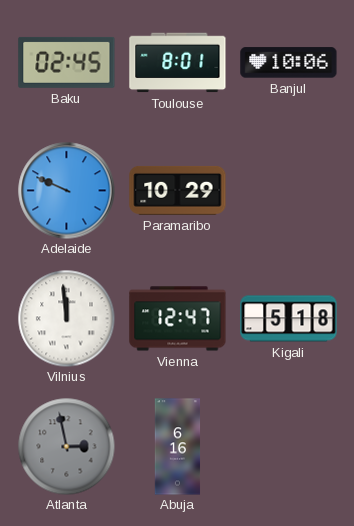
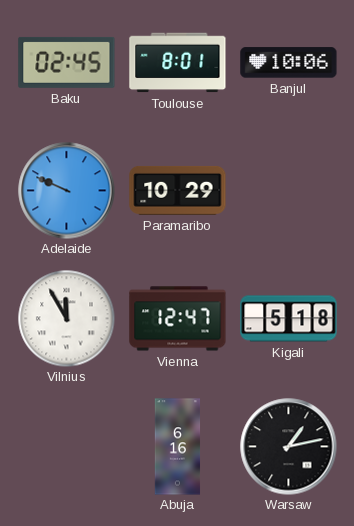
Vilnius: 11:59 -> 11:55 (66, 318)
Atlanta: 2:58 -> none (66, 446)
Warsaw: none -> 1:13 (289, 447)
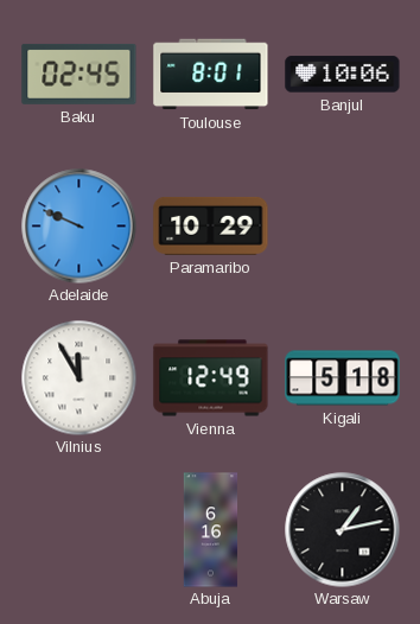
Vienna: 12:47 -> 12:49 (211, 378)
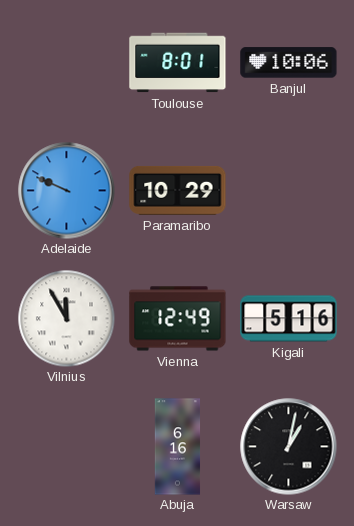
Baku: 02:45 -> none (79, 74)
Kigali: 5:18 -> 5:16 (289, 319)
Warsaw: 1:13 -> 1:02 (289, 447)
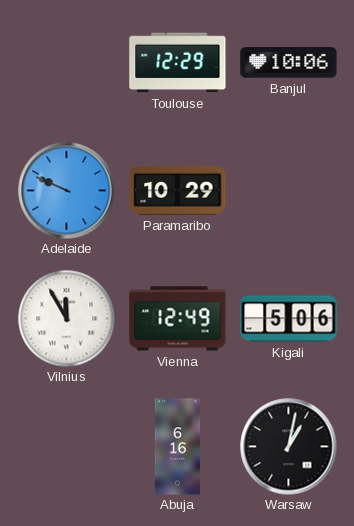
Toulouse: 8:01 -> 12:29 (178, 63)
Kigali: 5:16 -> 5:06 (289, 319)
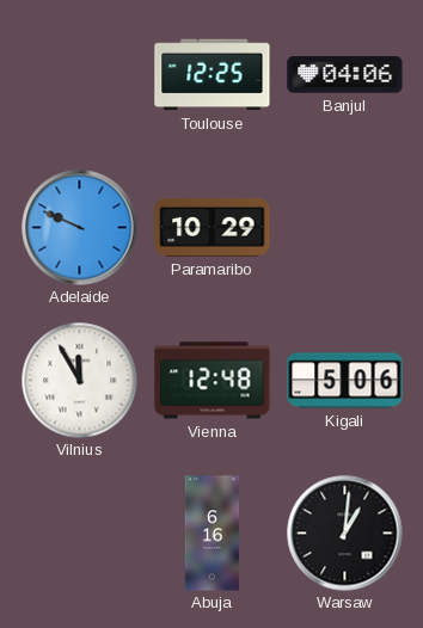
Toulouse: 12:29 -> 12:25 (213, 75)
Banjul: 10:06 -> 04:06 (345, 75)
Vienna: 12:49 -> 12:48 (213, 381)
Warsaw: 1:02 -> 1:01 (345, 534)
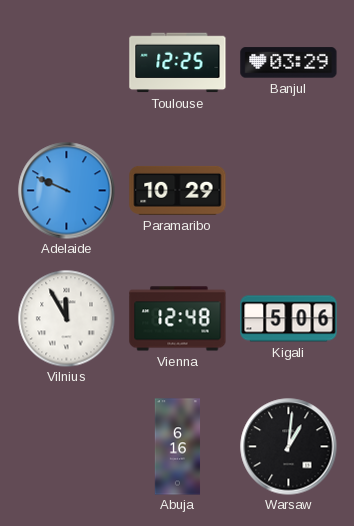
Banjul: 04:06 -> 03:29 (289, 63)
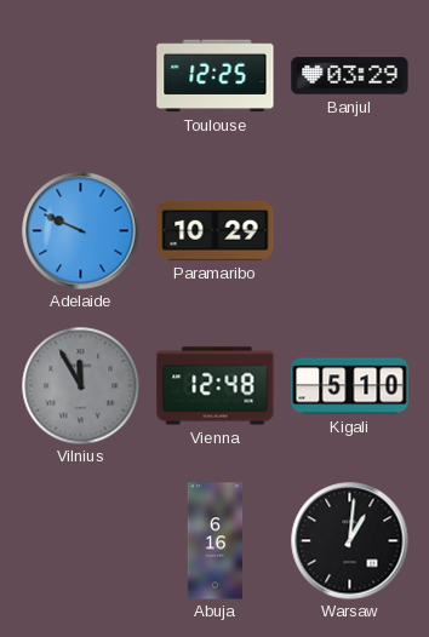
Vilnius dial: white -> grey (80, 385)
Kigali: 5:06 -> 5:10 (350, 386)
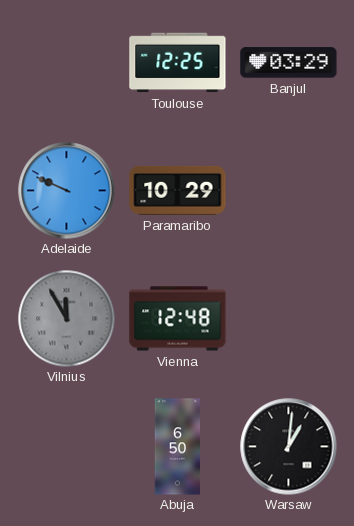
Kigali: 5:10 -> none (350, 386)
Abuja: 6:16 -> 6:50 (178, 447)
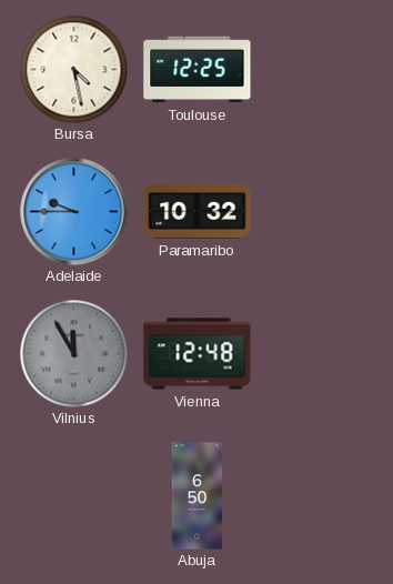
Bursa: none -> 4:28 (73, 69)
Banjul: 03:29 -> none (289, 63)
Adelaide: 9:49 -> 9:45 (74, 212)
Paramaribo: 10:29 -> 10:32 (198, 211)
Warsaw: 1:01 -> none (289, 447)
